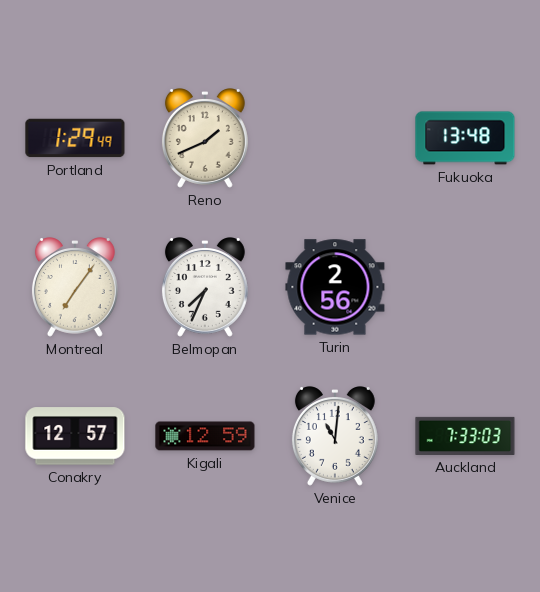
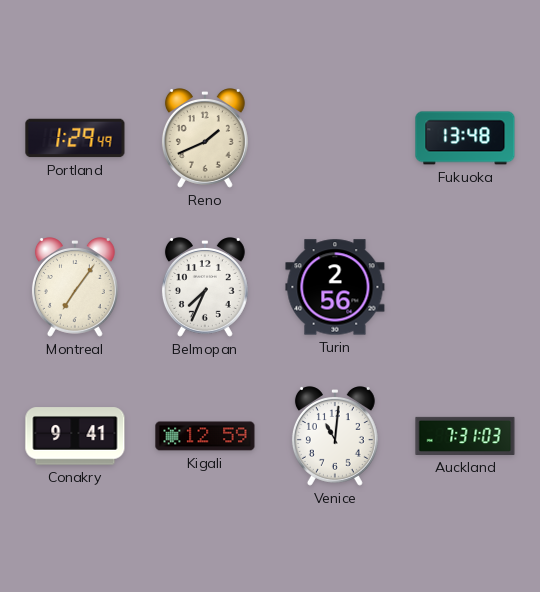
Conakry: 12:57 -> 9:41 (75, 436)
Auckland: 7:33 -> 7:31 (465, 436)
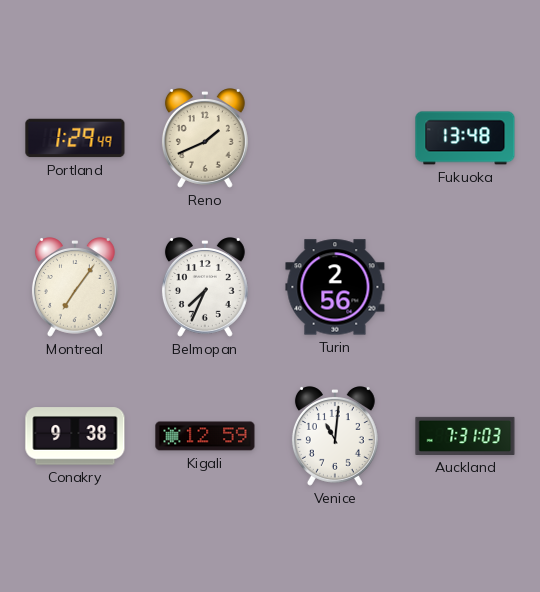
Conakry: 9:41 -> 9:38 (75, 436)
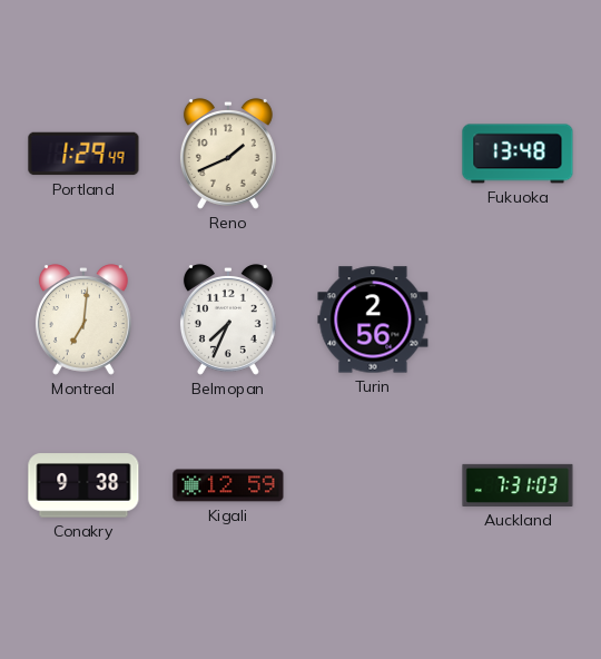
Montreal: 7:06 -> 7:01 (83, 319)
Venice: 11:01 -> none (335, 436)
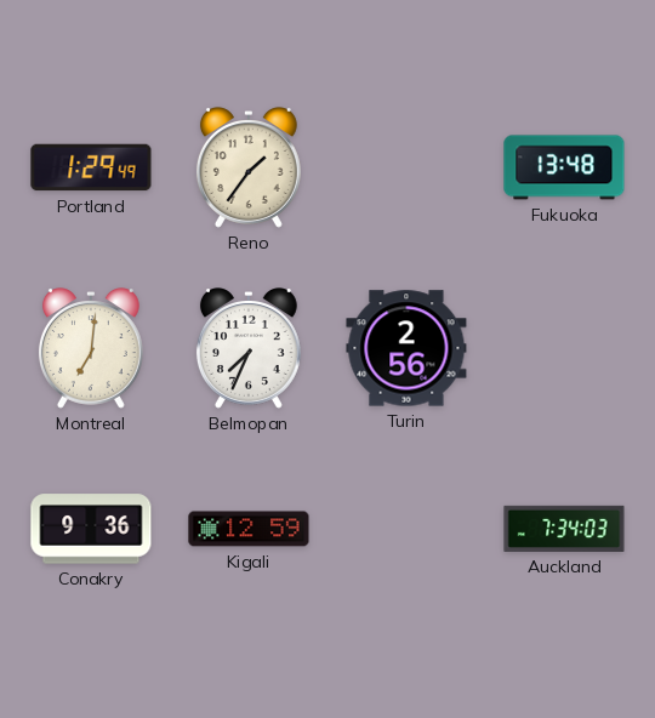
Reno: 1:41 -> 1:36 (249, 167)
Conakry: 9:38 -> 9:36 (91, 529)
Auckland: 7:31 -> 7:34 (564, 529)
